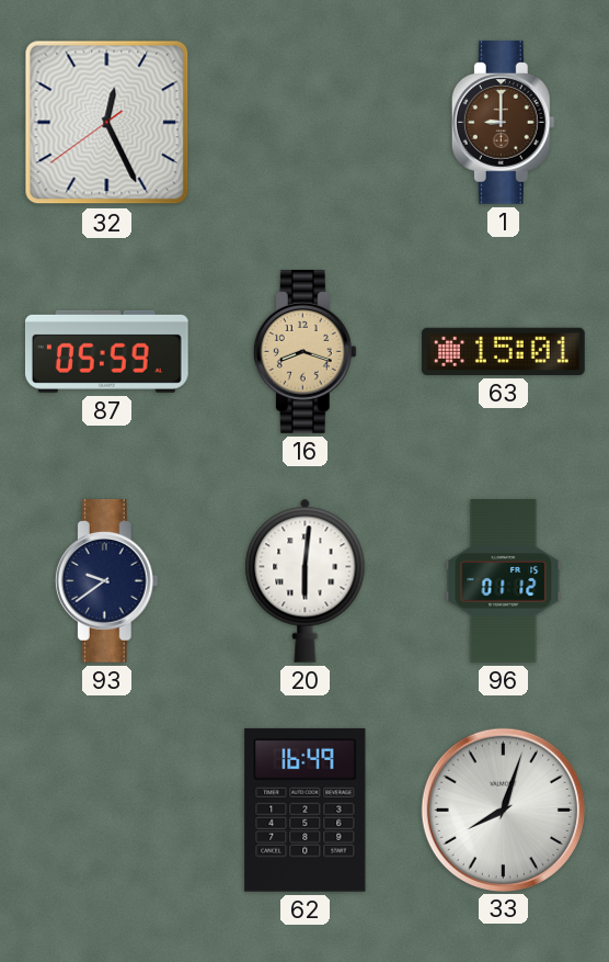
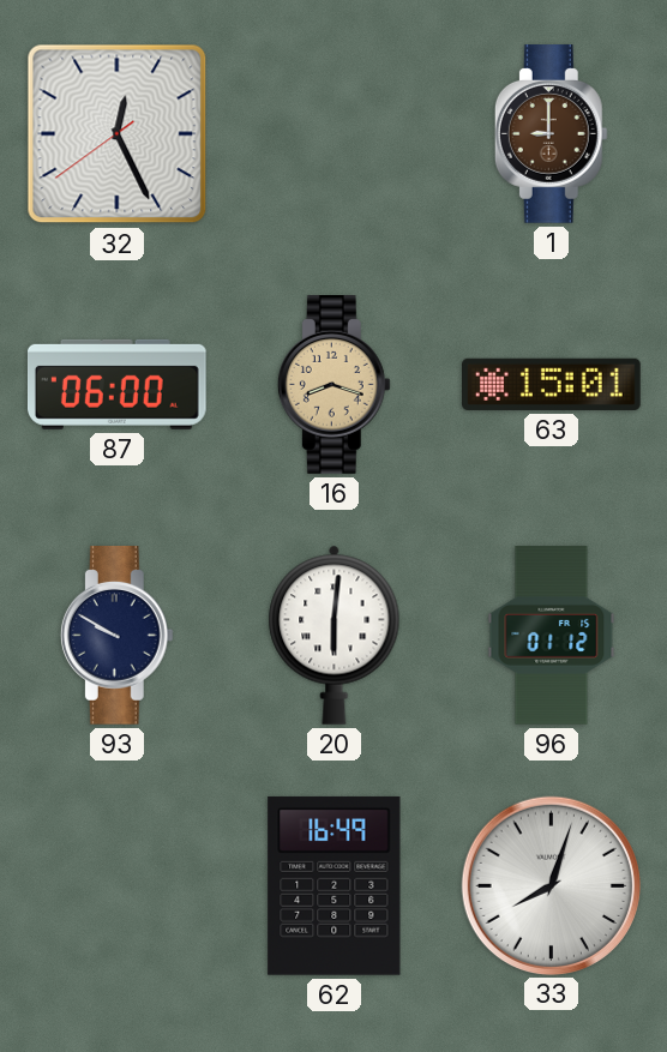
87: 05:59 -> 06:00 (116, 384)
93: 9:39 -> 9:50 (116, 636)
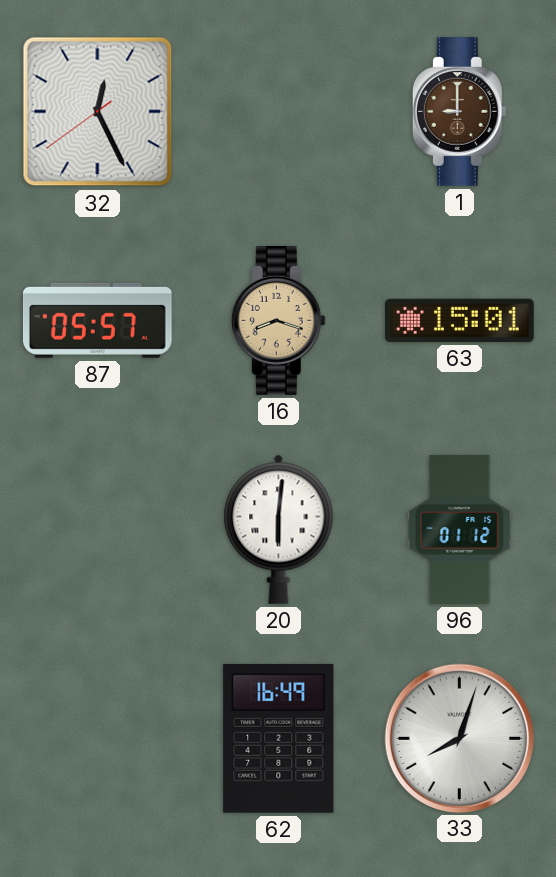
87: 06:00 -> 05:57 (97, 320)
93: 9:50 -> none (116, 636)
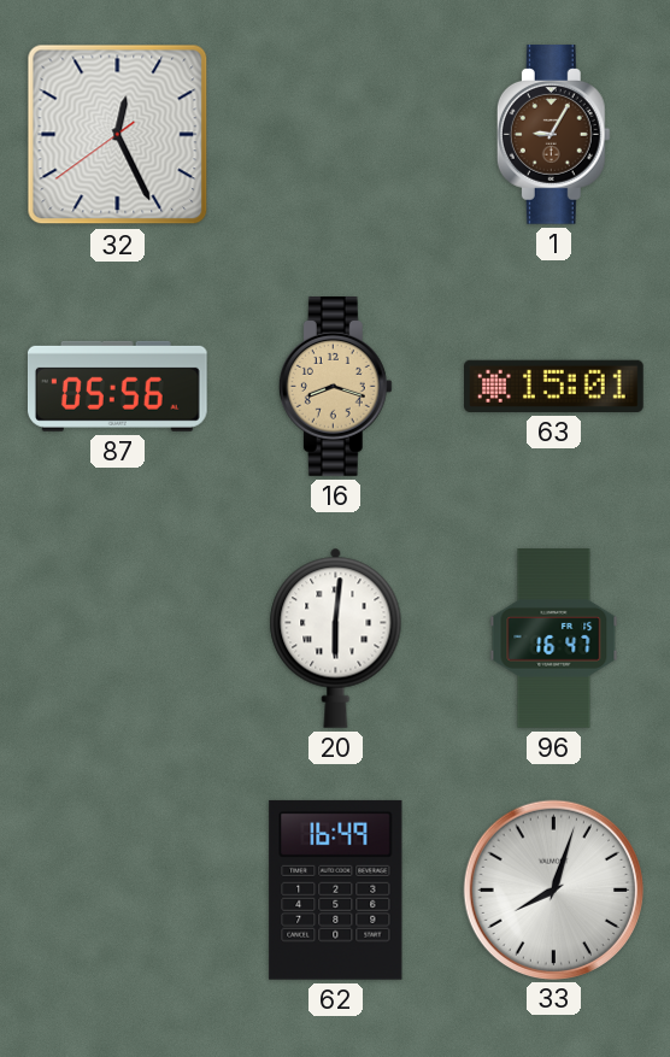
1: 9:00 -> 9:05 (553, 135)
87: 05:57 -> 05:56 (117, 386)
96: 01:12 -> 16:47 (554, 639)
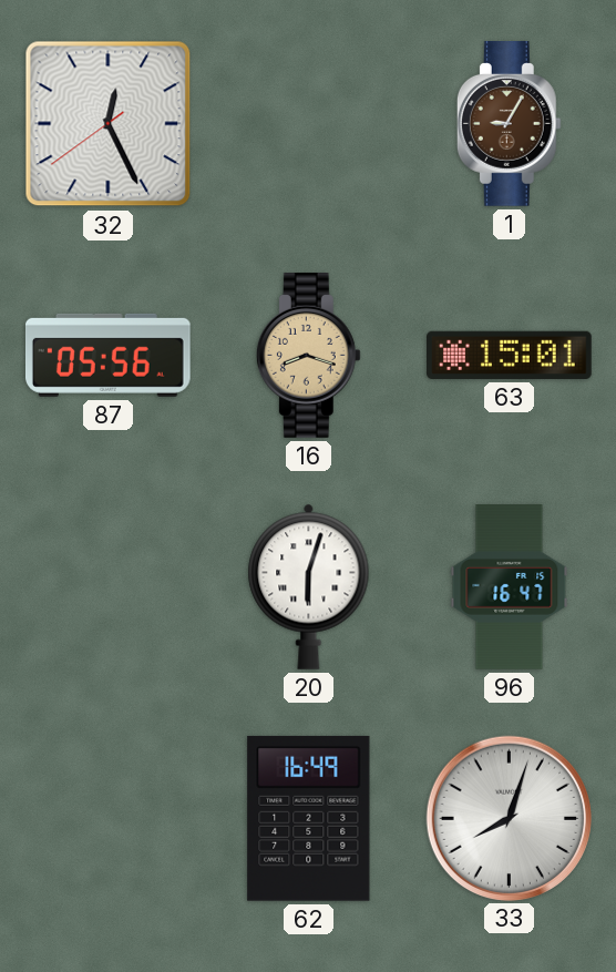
20: 6:01 -> 6:03 (309, 586)
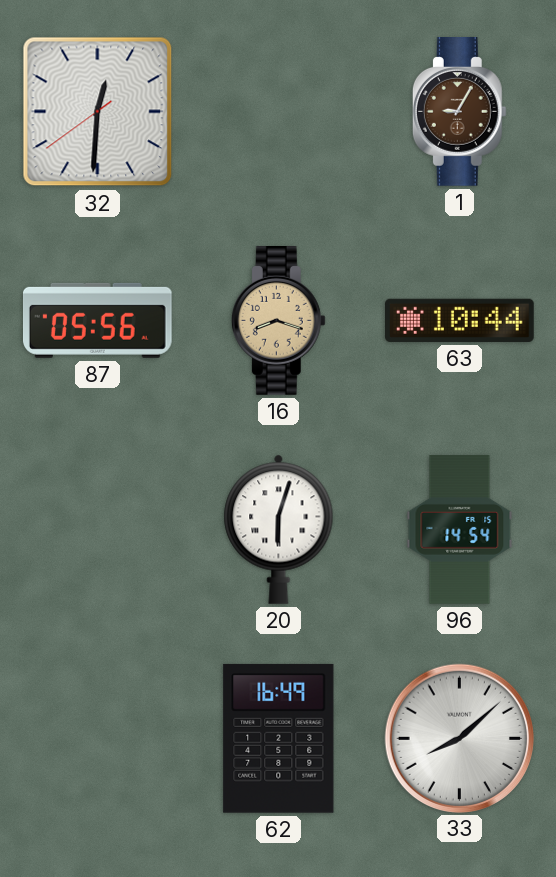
32: 12:25 -> 12:30 (98, 112)
63: 15:01 -> 10:44 (460, 320)
96: 16:47 -> 14:54 (460, 530)
33: 8:03 -> 8:08 (459, 738)
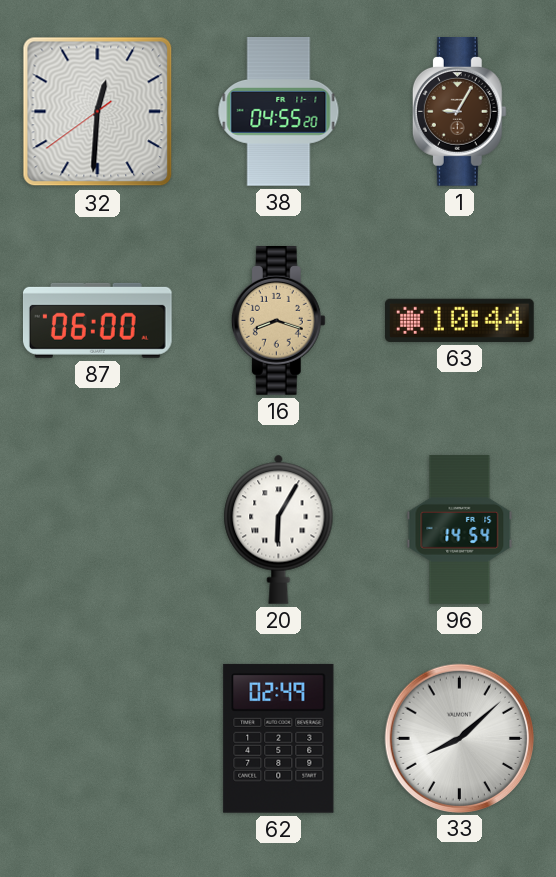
38: none -> 04:55 (279, 112)
87: 05:56 -> 06:00 (97, 320)
20: 6:03 -> 6:05 (279, 529)
62: 16:49 -> 02:49 (279, 738)
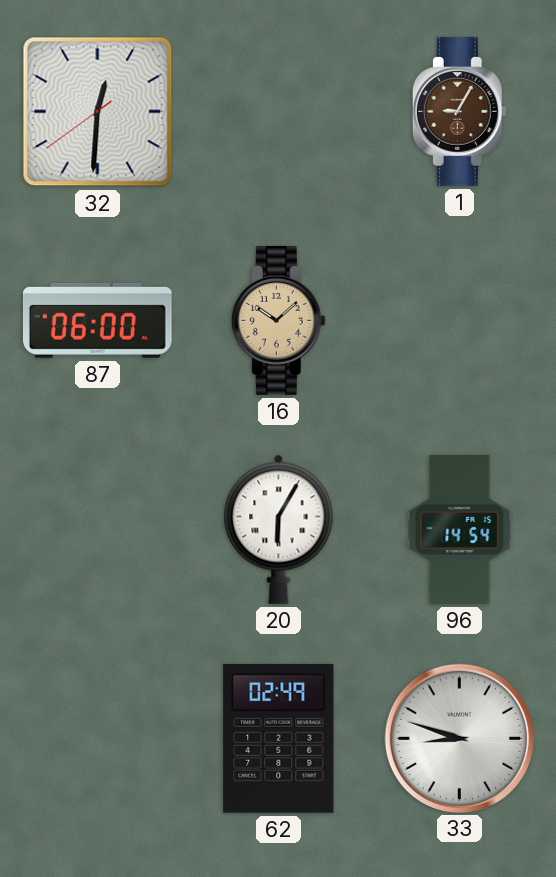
38: 04:55 -> none (279, 112)
16: 8:18 -> 10:08 (278, 321)
63: 10:44 -> none (460, 320)
33: 8:08 -> 8:48 (459, 738)
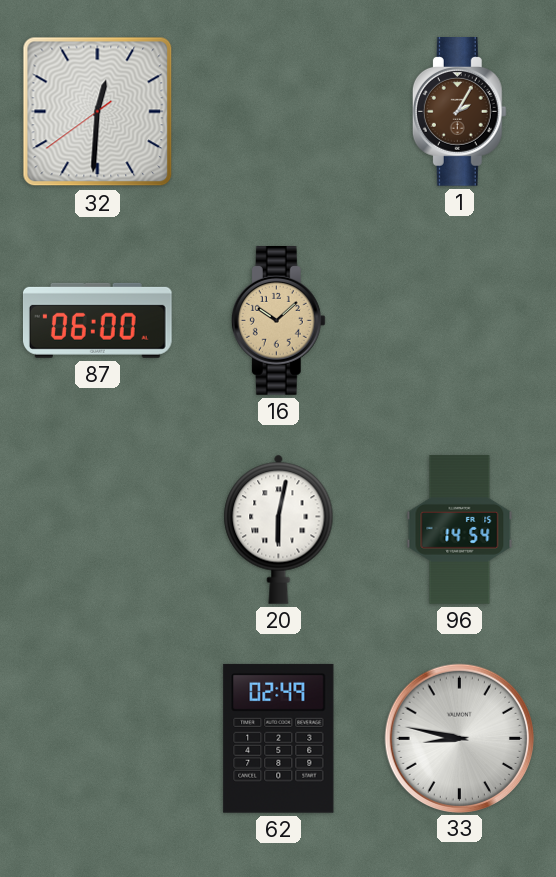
1: 9:05 -> 2:05 (459, 112)
20: 6:05 -> 6:02 (279, 529)
33: 8:48 -> 8:47 (459, 738)
